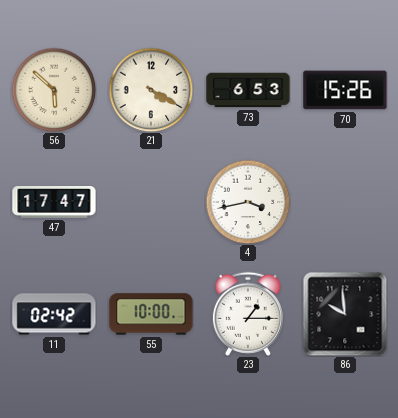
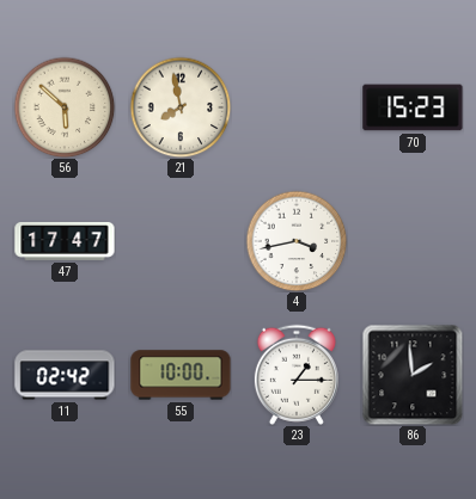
21: 4:20 -> 7:58 (181, 107)
73: 6:53 -> none (248, 90)
70: 15:26 -> 15:23 (413, 107)
86: 9:59 -> 1:59 (413, 375)
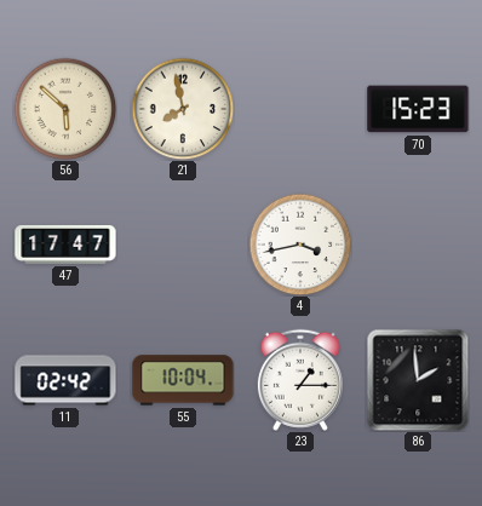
55: 10:00 -> 10:04 (183, 380)
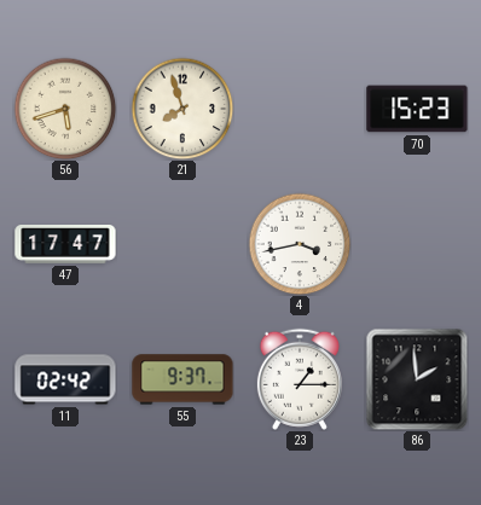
56: 5:52 -> 5:42 (65, 109)
21: 7:58 -> 7:57 (182, 109)
55: 10:04 -> 9:37 (182, 379)
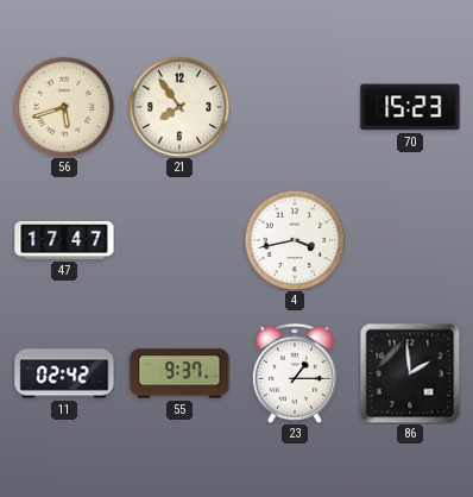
21: 7:57 -> 7:54 (179, 107)
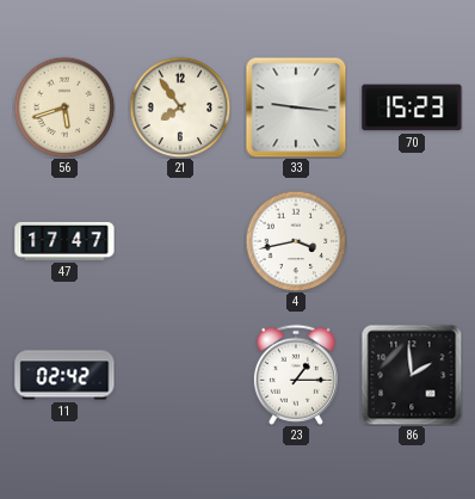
33: none -> 9:16 (296, 107)
55: 9:37 -> none (179, 373)
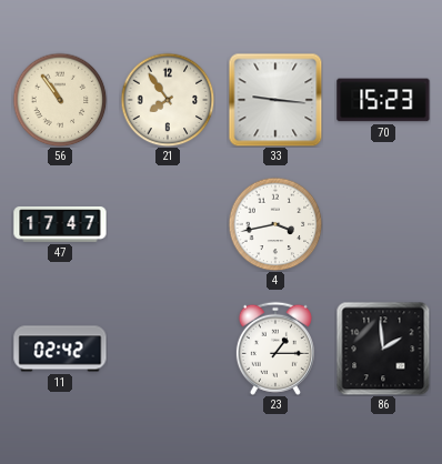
56: 5:42 -> 10:54 (60, 100)
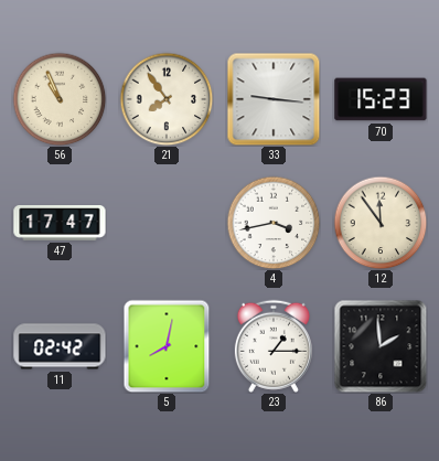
56: 10:54 -> 10:56 (60, 99)
12: none -> 11:54 (381, 223)
5: none -> 8:02 (167, 346)
